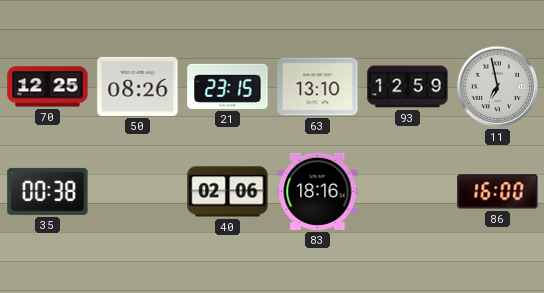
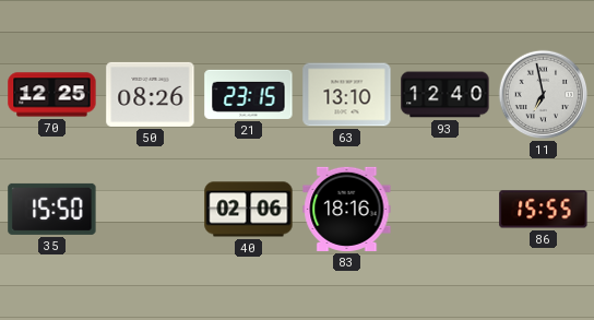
93: 12:59 -> 12:40 (445, 95)
35: 00:38 -> 15:50 (52, 209)
86: 16:00 -> 15:55 (544, 210)
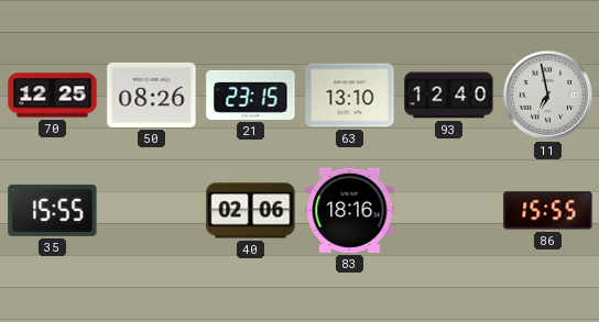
35: 15:50 -> 15:55 (53, 210)
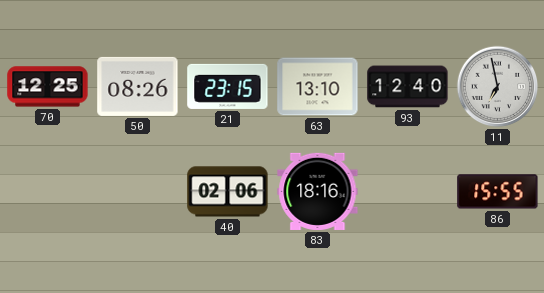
35: 15:55 -> none (53, 210)
